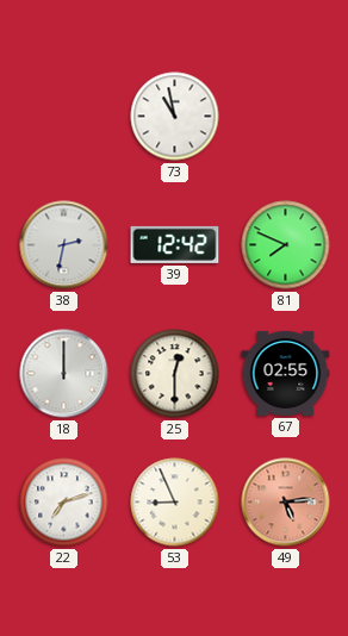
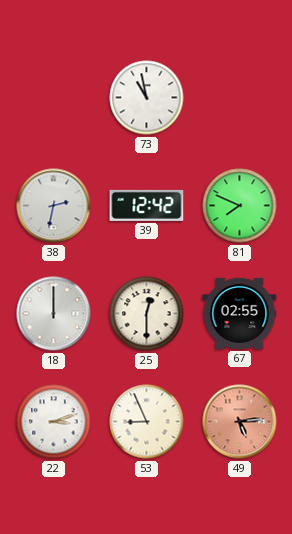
22: 7:12 -> 3:12 (54, 422)
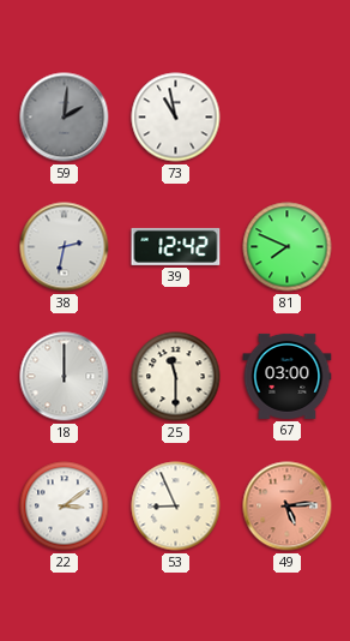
59: none -> 2:01 (65, 118)
25: 12:30 -> 11:30 (176, 377)
67: 02:55 -> 03:00 (288, 376)
22: 3:12 -> 3:09 (65, 507)
